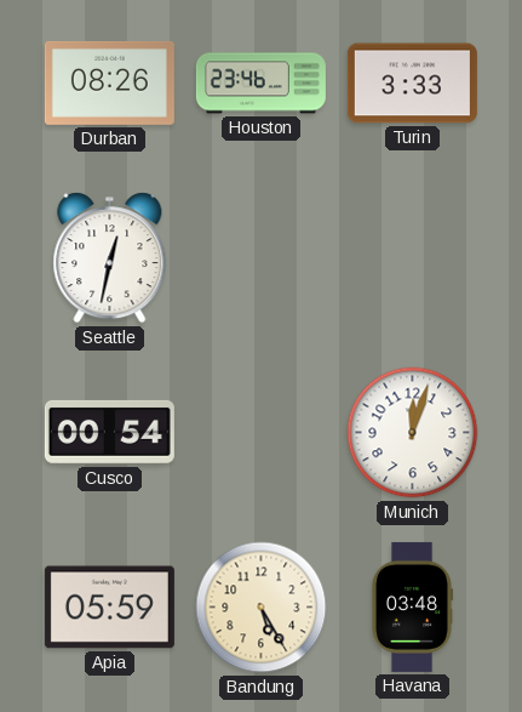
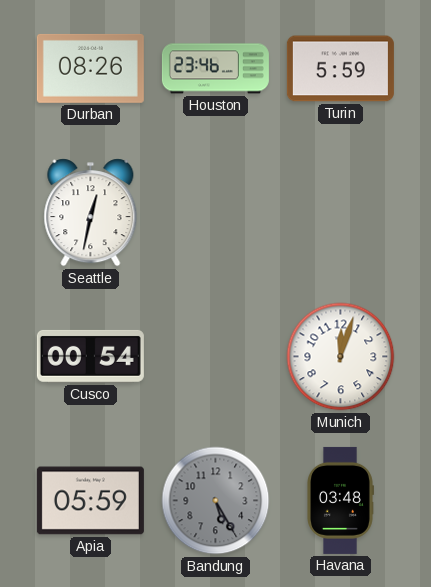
Turin: 3:33 -> 5:59 (340, 69)
Bandung dial: cream -> grey (216, 501)
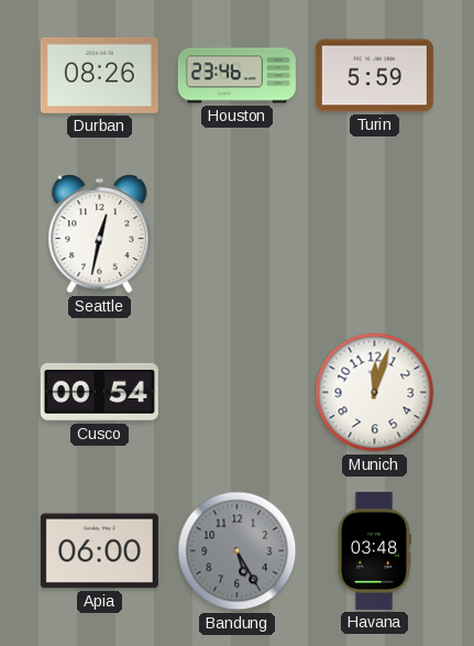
Apia: 05:59 -> 06:00 (99, 551)
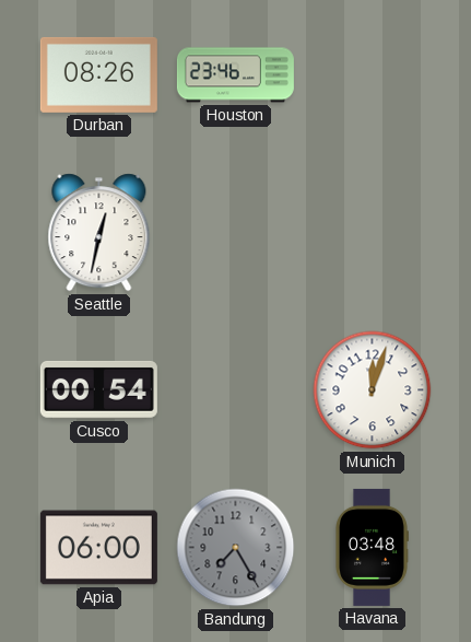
Turin: 5:59 -> none (374, 76)
Bandung: 5:25 -> 7:25 (236, 548)
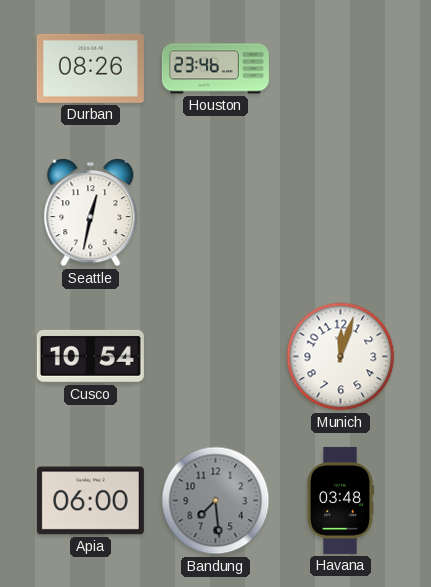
Cusco: 00:54 -> 10:54 (90, 356)
Bandung: 7:25 -> 7:29 (216, 501)
